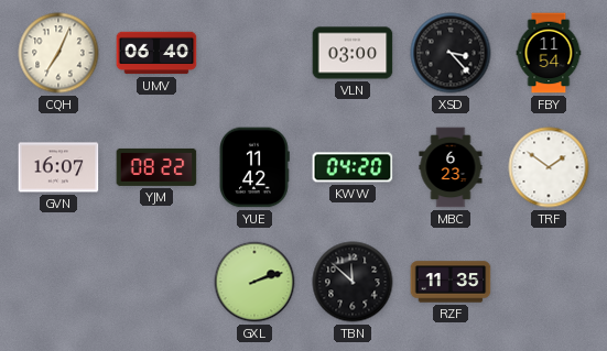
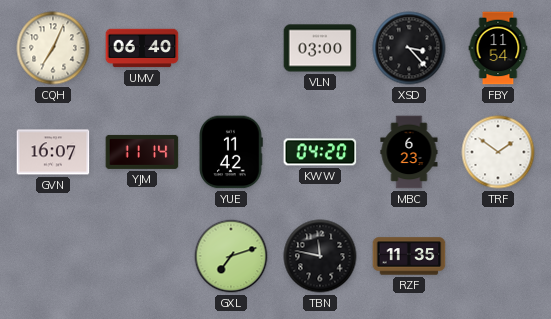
YJM: 08:22 -> 11:14 (142, 152)
GXL: 2:12 -> 7:12 (231, 256)
TBN: 11:52 -> 11:47 (320, 256)
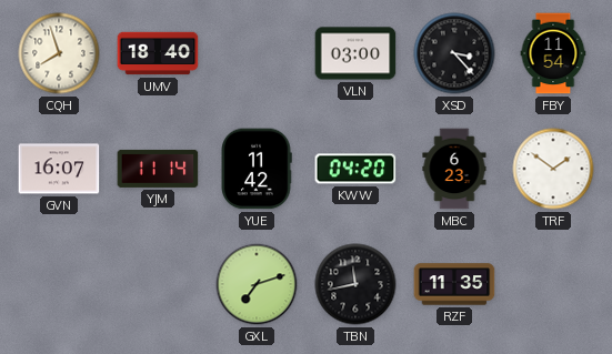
CQH: 7:04 -> 7:57 (59, 53)
UMV: 06:40 -> 18:40 (158, 53)
TBN: 11:47 -> 11:43 (355, 284)
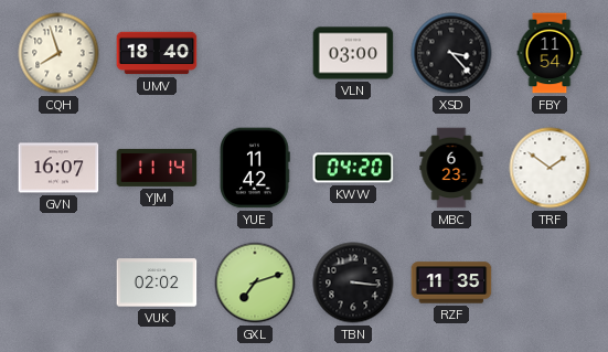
VUK: none -> 02:02 (157, 282)
TBN: 11:43 -> 3:16 (353, 282)
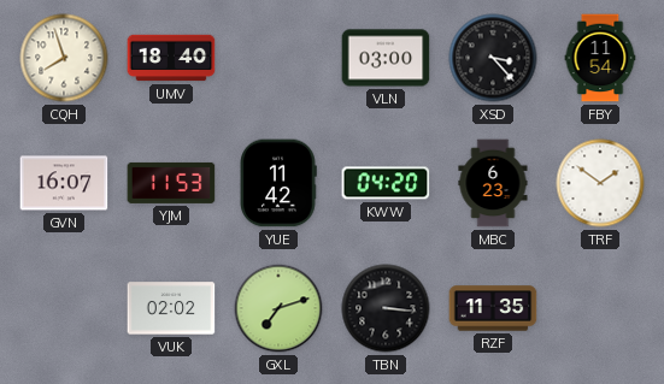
YJM: 11:14 -> 11:53 (171, 183)
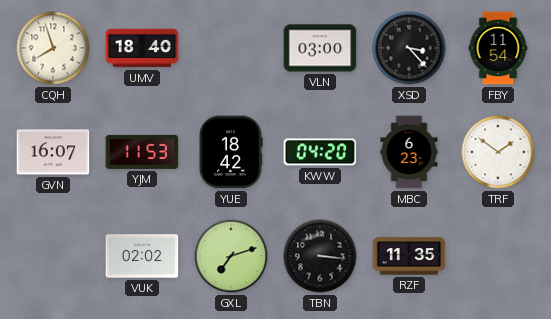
YUE: 11:42 -> 18:42 (231, 152)
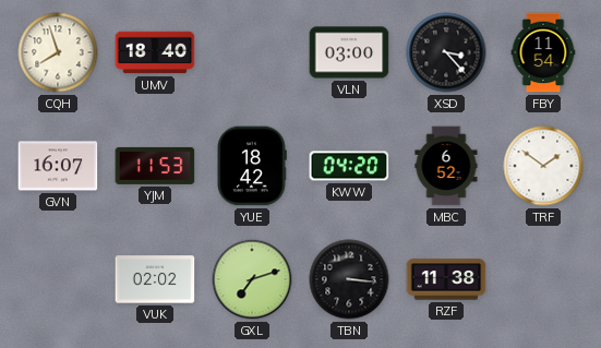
MBC: 6:23 -> 6:52 (446, 166)
RZF: 11:35 -> 11:38 (446, 279)
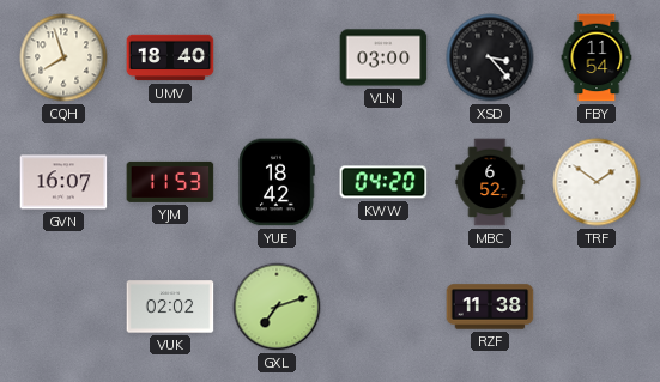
TBN: 3:16 -> none (349, 279)
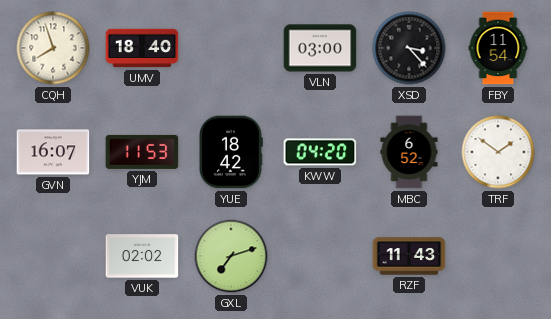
RZF: 11:38 -> 11:43 (409, 256)
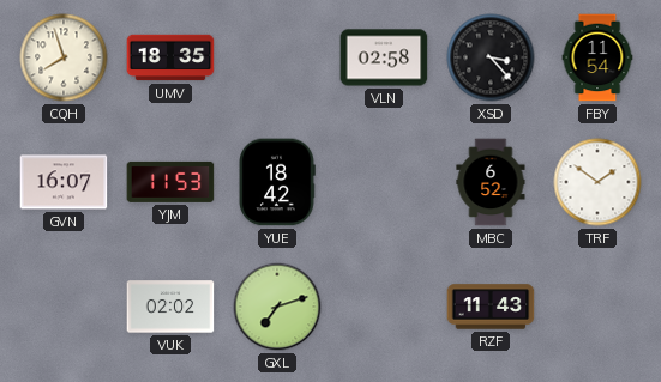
UMV: 18:40 -> 18:35 (170, 57)
VLN: 03:00 -> 02:58 (384, 57)
KWW: 04:20 -> none (320, 152)
